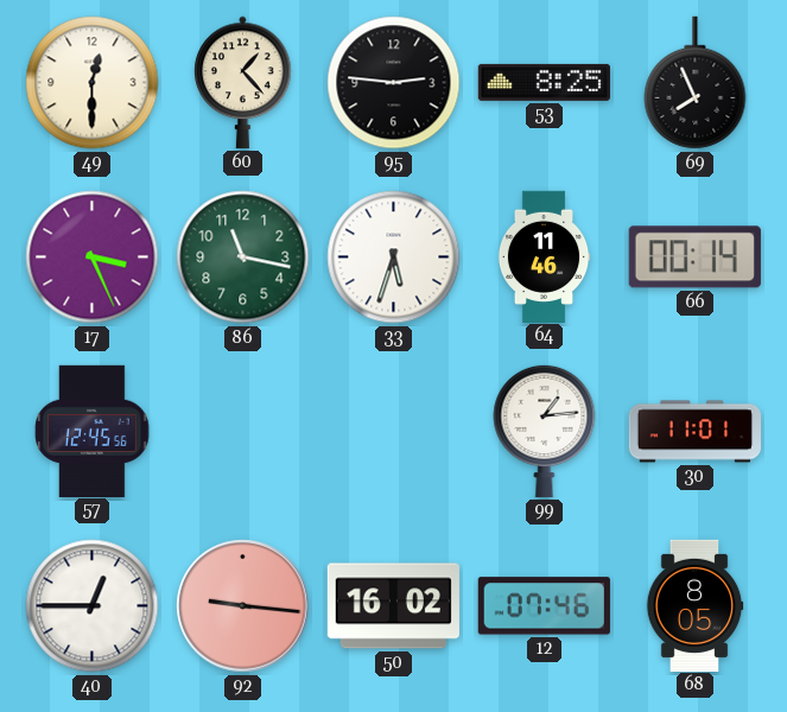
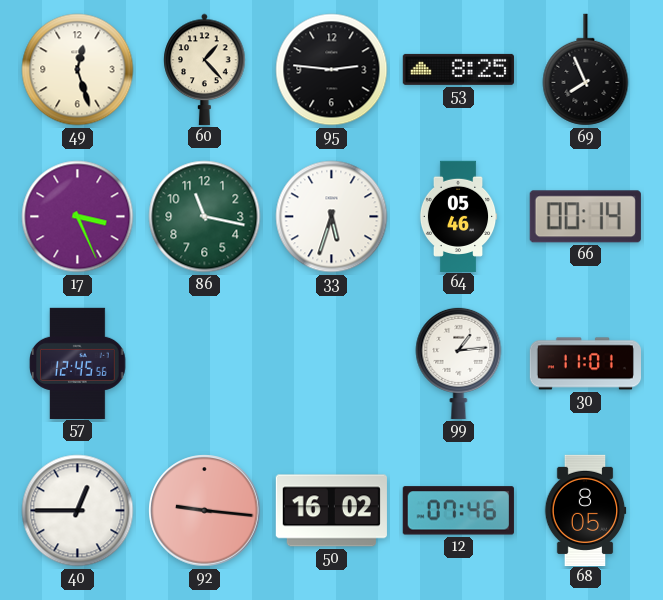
49: 12:30 -> 12:27 (78, 70)
64: 11:46 -> 05:46 (458, 216)
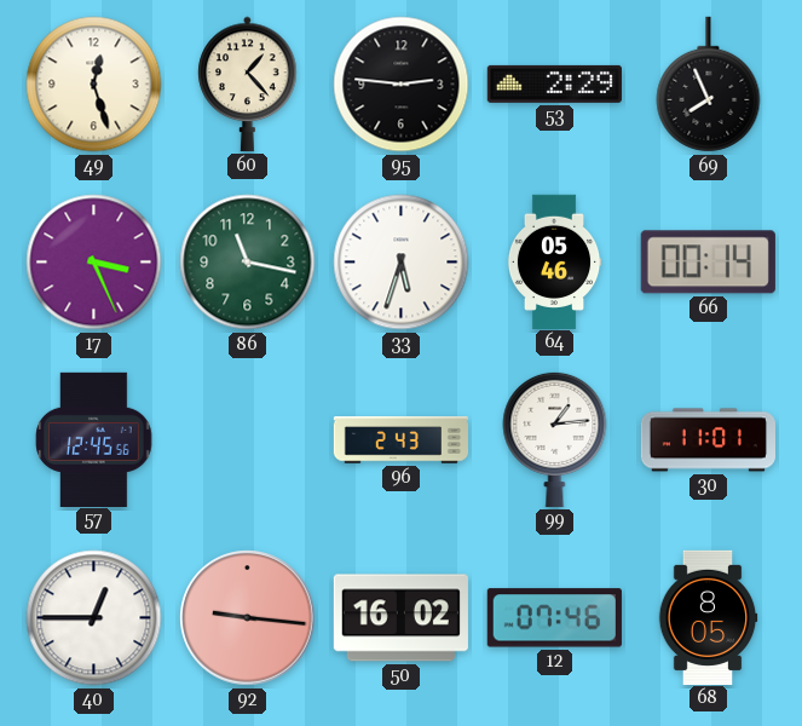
53: 8:25 -> 2:29 (554, 83)
96: none -> 2:43 (400, 440)
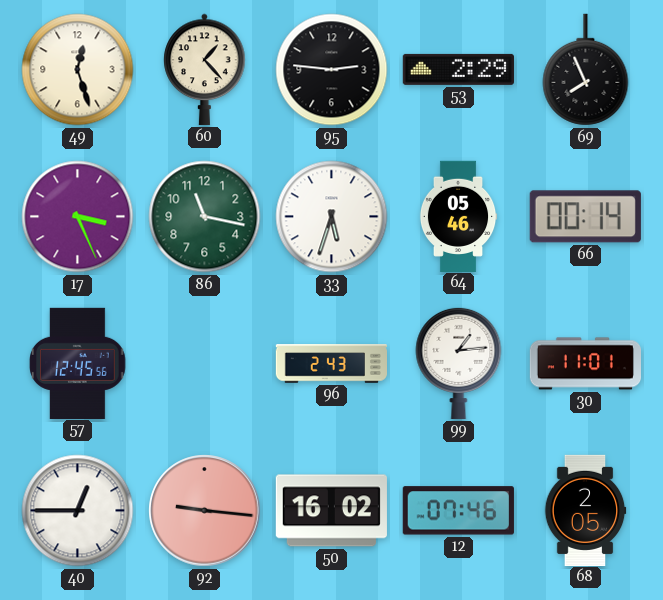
68: 8:05 -> 2:05 (585, 510)
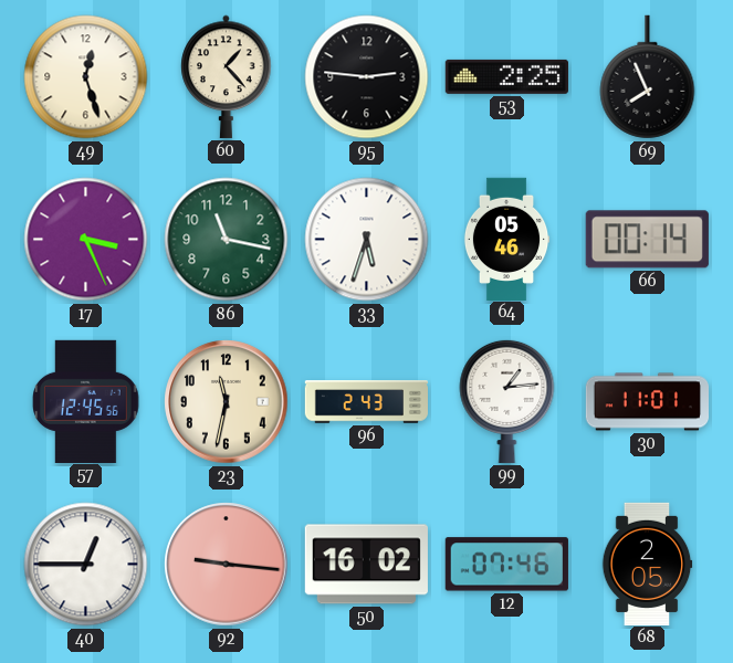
53: 2:29 -> 2:25 (506, 76)
23: none -> 11:32 (227, 402)
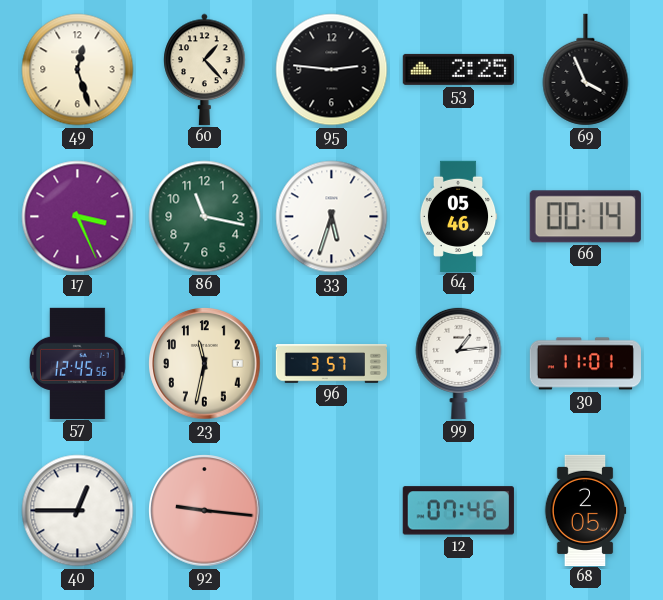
69: 7:56 -> 3:56 (586, 70)
96: 2:43 -> 3:57 (331, 364)
50: 16:02 -> none (366, 565)
